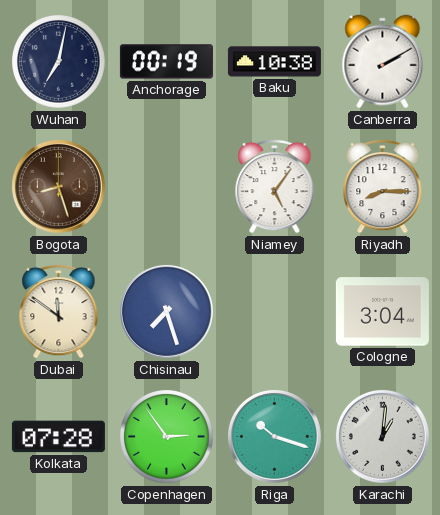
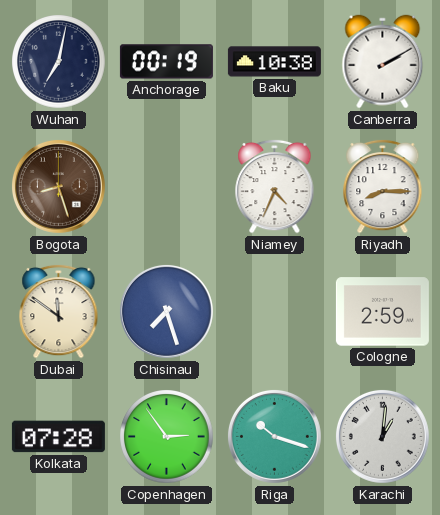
Niamey: 5:06 -> 4:34 (275, 186)
Cologne: 3:04 -> 2:59 (382, 312)
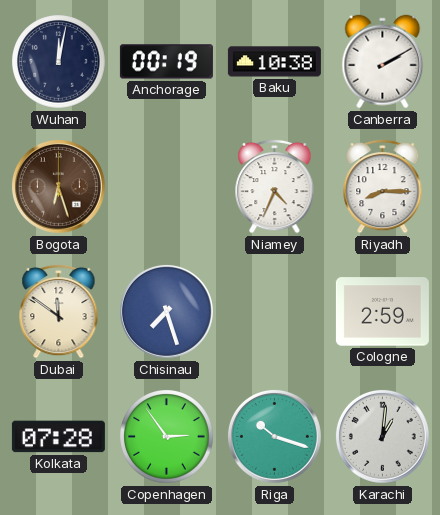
Wuhan: 7:02 -> 12:02 (59, 62)
Bogota: 8:27 -> 6:27 (58, 186)
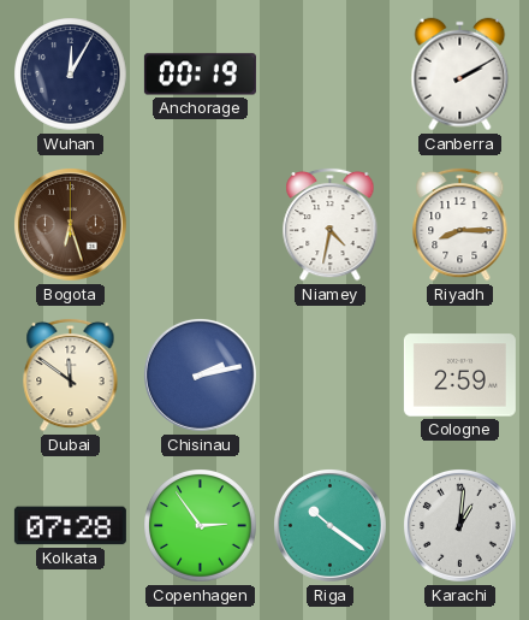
Wuhan: 12:02 -> 12:05 (71, 75)
Baku: 10:38 -> none (274, 62)
Niamey: 4:34 -> 4:32 (331, 224)
Chisinau: 7:27 -> 2:13 (200, 374)
Riga: 10:18 -> 10:21 (329, 525)
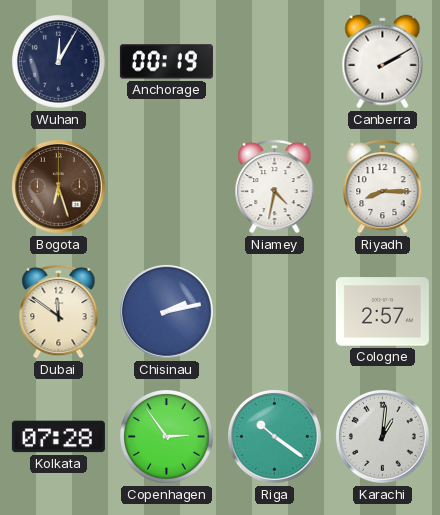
Cologne: 2:59 -> 2:57 (382, 312)
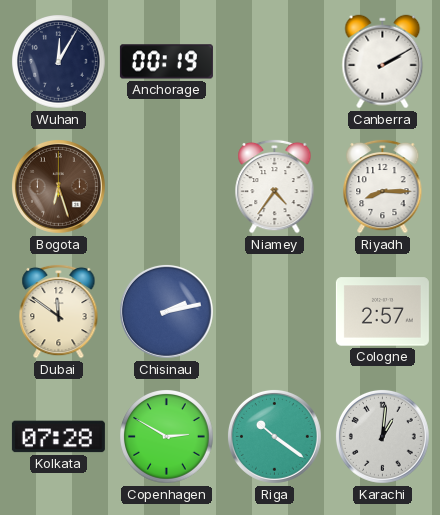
Niamey: 4:32 -> 4:36 (275, 186)
Copenhagen: 2:54 -> 2:50 (167, 437)
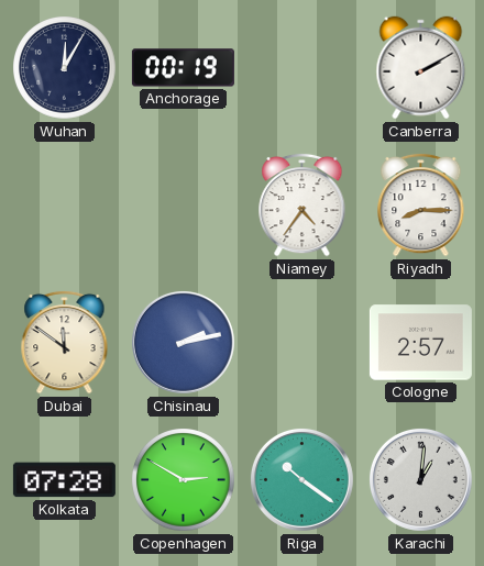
Bogota: 6:27 -> none (58, 186)
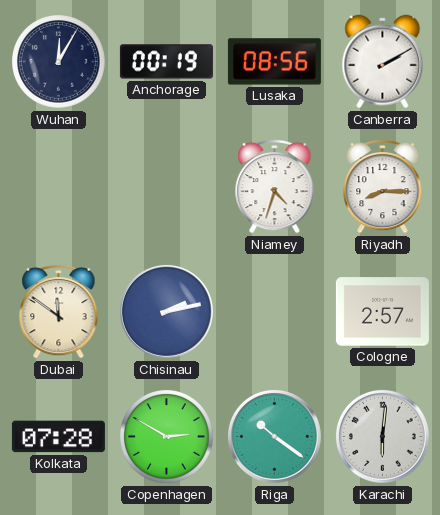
Lusaka: none -> 08:56 (274, 62)
Niamey: 4:36 -> 4:33 (275, 186)
Karachi: 1:01 -> 6:01 (382, 436)
